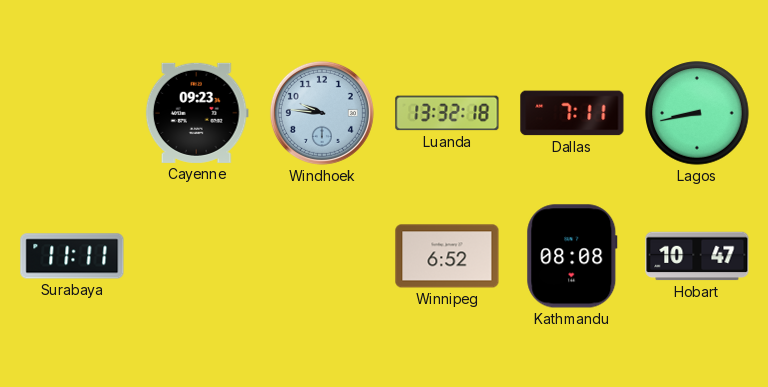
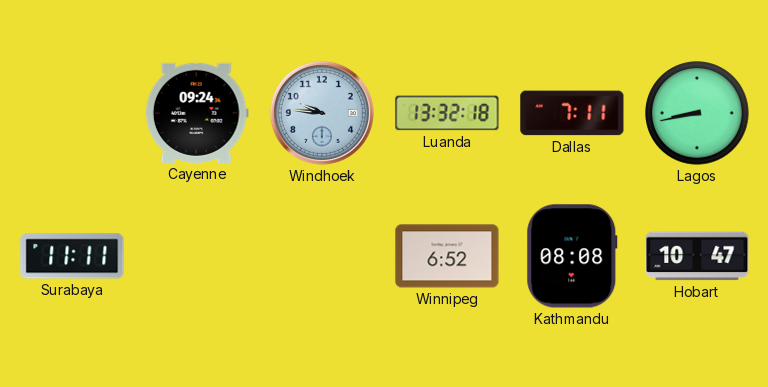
Cayenne: 09:23 -> 09:24 (197, 113)
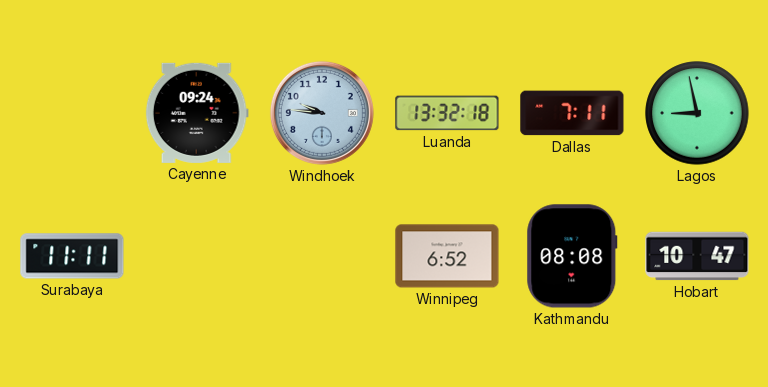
Lagos: 8:43 -> 8:58 (697, 113)
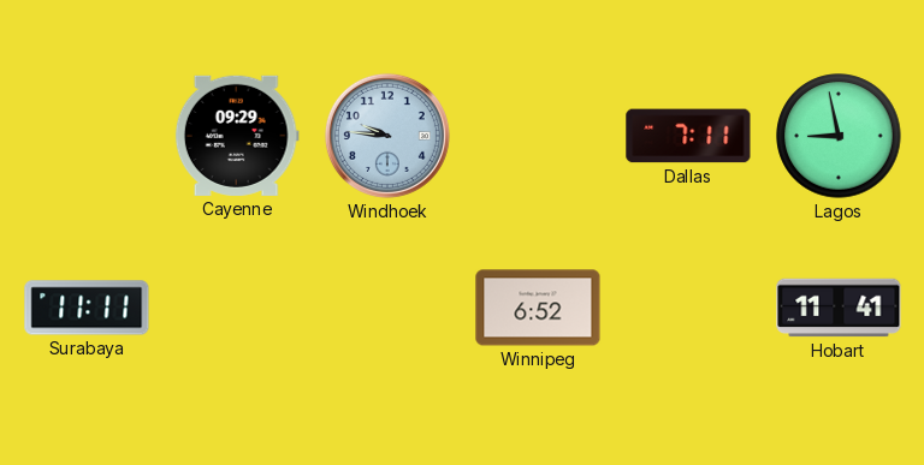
Cayenne: 09:24 -> 09:29 (237, 136)
Luanda: 13:32 -> none (447, 113)
Kathmandu: 08:08 -> none (572, 256)
Hobart: 10:47 -> 11:41 (839, 308)
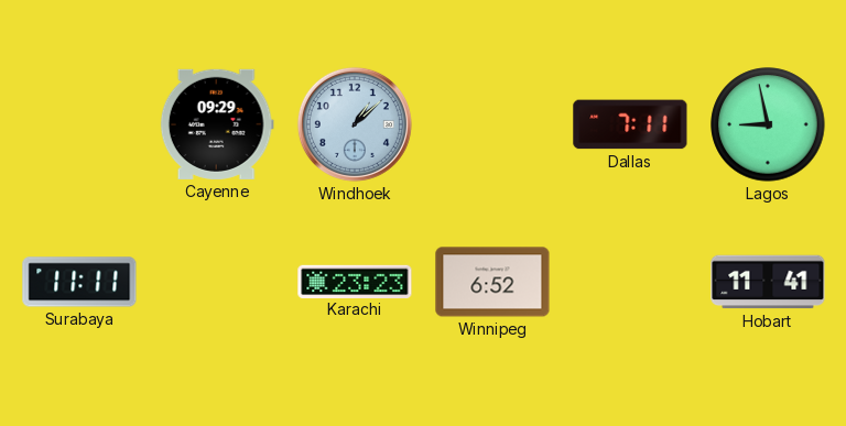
Windhoek: 9:46 -> 1:08 (355, 124)
Karachi: none -> 23:23 (355, 281)
